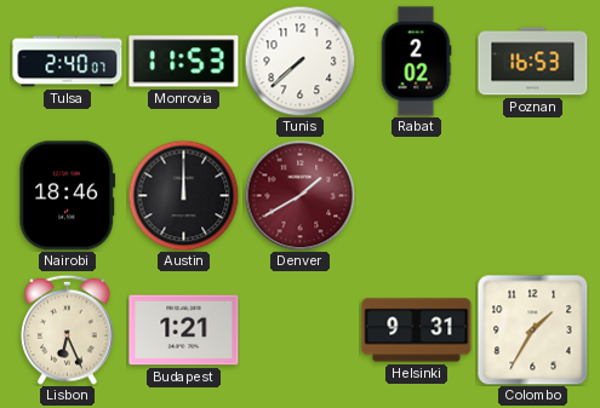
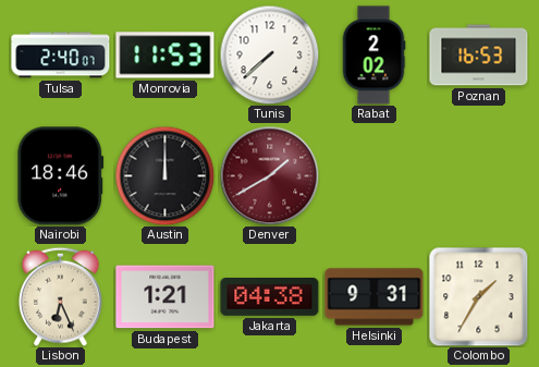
Jakarta: none -> 04:38 (270, 297)
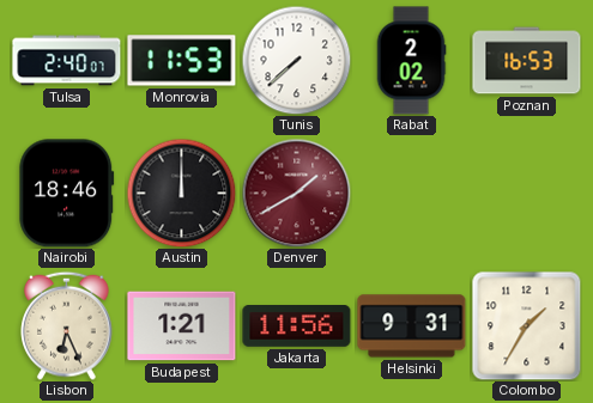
Jakarta: 04:38 -> 11:56 (297, 326)
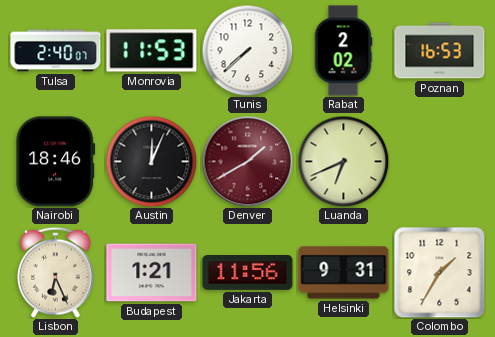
Austin: 12:00 -> 12:04 (151, 161)
Luanda: none -> 6:41 (343, 161)
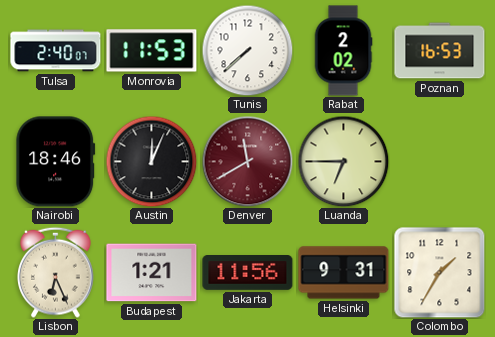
Denver: 1:40 -> 11:40 (247, 161)
Luanda: 6:41 -> 6:45 (343, 161)
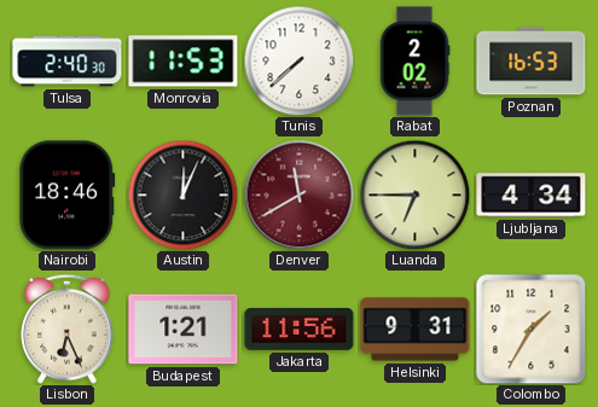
Tulsa: 2:40:07 -> 2:40:30 (68, 62)
Ljubljana: none -> 4:34 (532, 196)
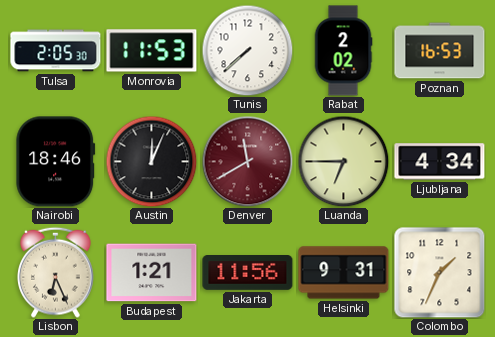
Tulsa: 2:40 -> 2:05 (56, 51)
Colombo: 1:35 -> 1:34 (440, 273)
